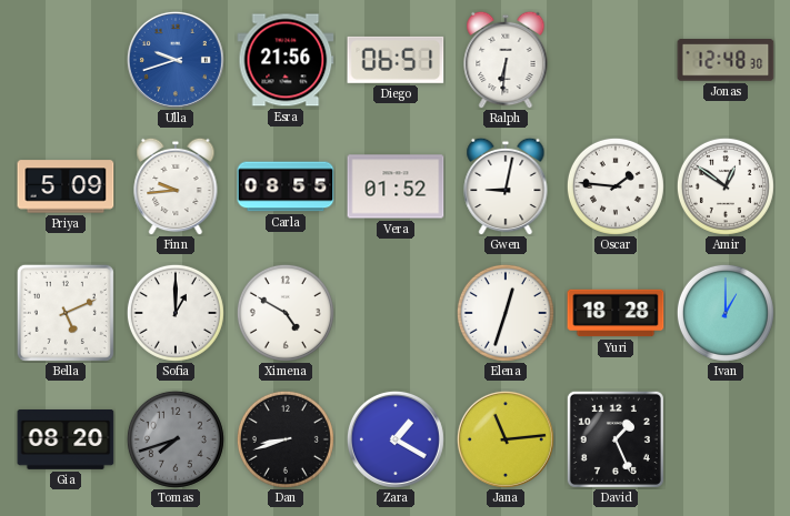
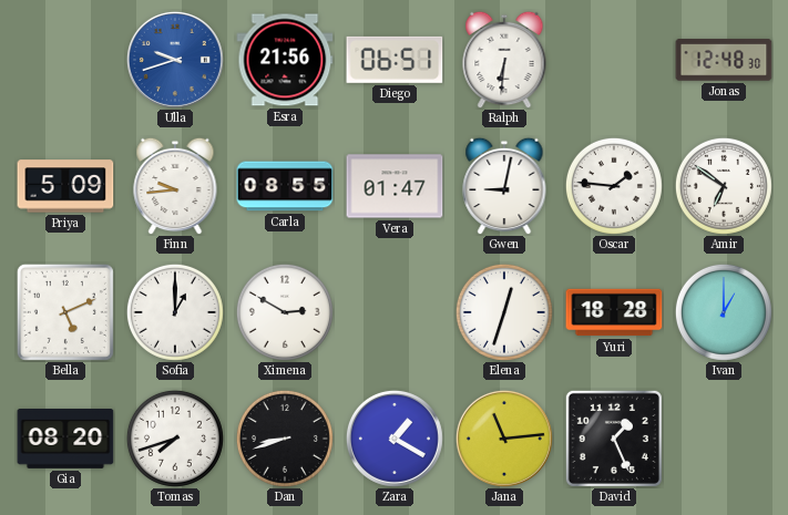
Vera: 01:52 -> 01:47 (395, 186)
Amir: 12:51 -> 6:51 (724, 186)
Ximena: 4:50 -> 2:50 (285, 312)
Tomas dial: grey -> white (175, 439)
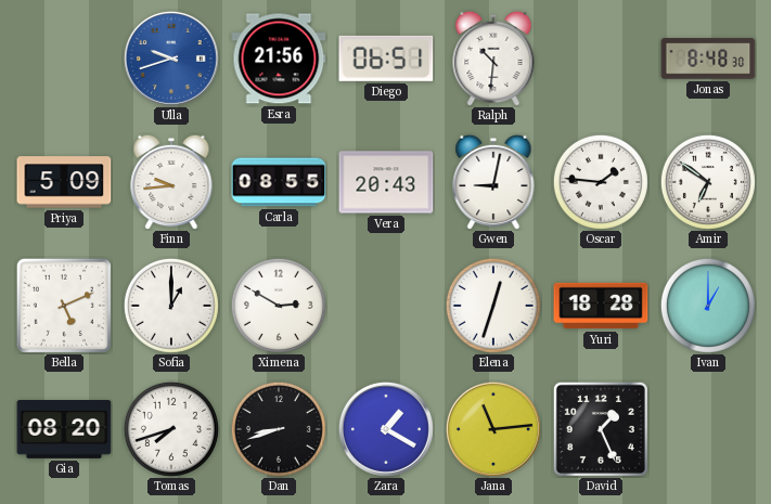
Ralph: 6:31 -> 10:31 (493, 59)
Jonas: 12:48 -> 8:48 (708, 59)
Vera: 01:47 -> 20:43 (386, 182)
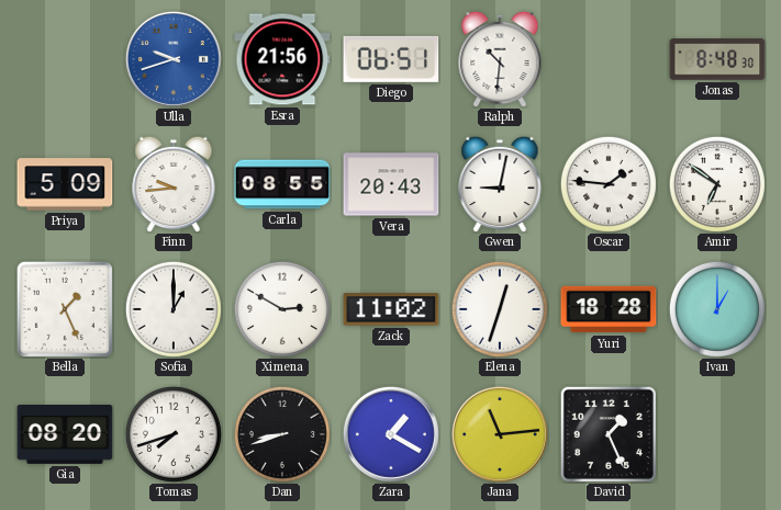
Bella: 5:11 -> 1:26 (65, 309)
Zack: none -> 11:02 (391, 309)
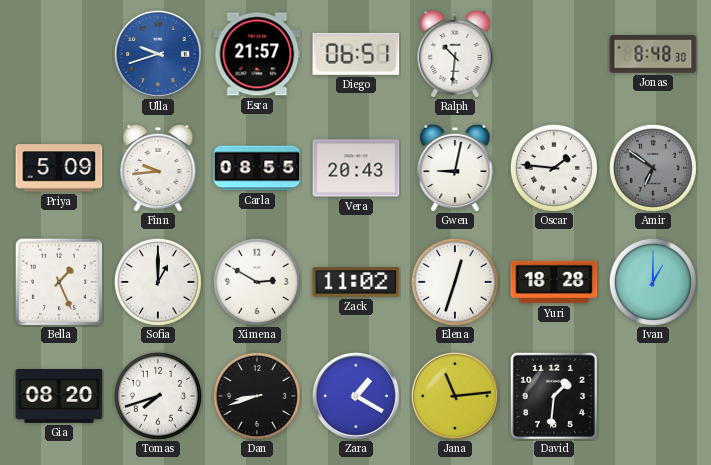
Esra: 21:56 -> 21:57 (257, 54)
Amir dial: white -> grey (653, 168)
David: 1:26 -> 1:31 (554, 396)
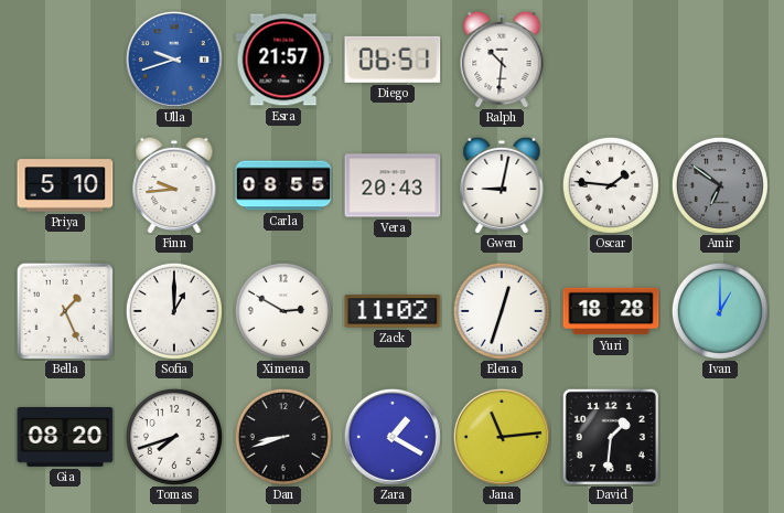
Jonas: 8:48 -> none (653, 54)
Priya: 5:09 -> 5:10 (65, 185)
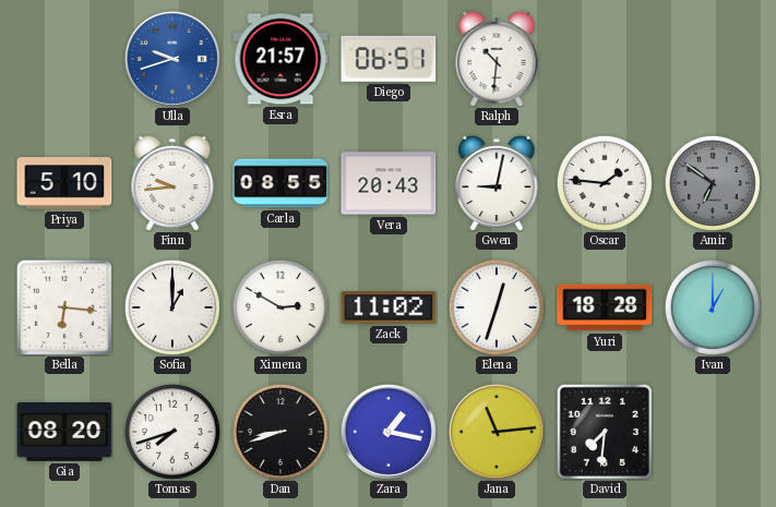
Bella: 1:26 -> 6:16 (64, 307)
Zara: 1:20 -> 1:17 (389, 432)
David: 1:31 -> 7:31 (605, 432)
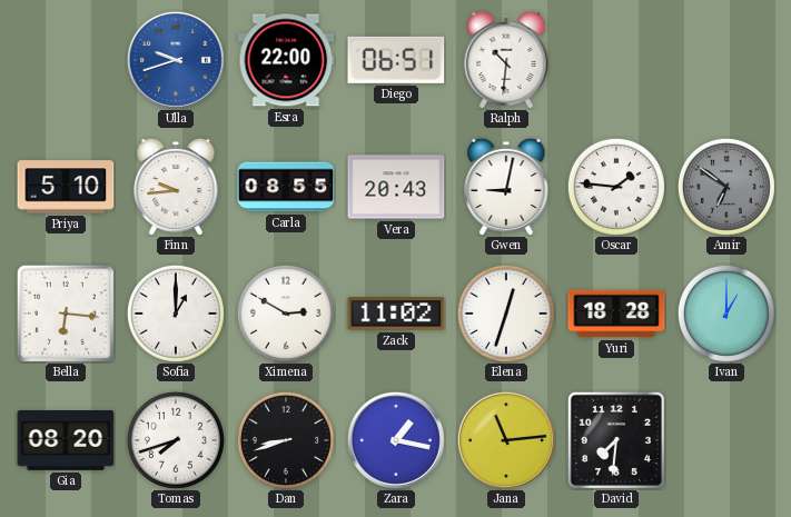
Esra: 21:57 -> 22:00 (286, 60)
